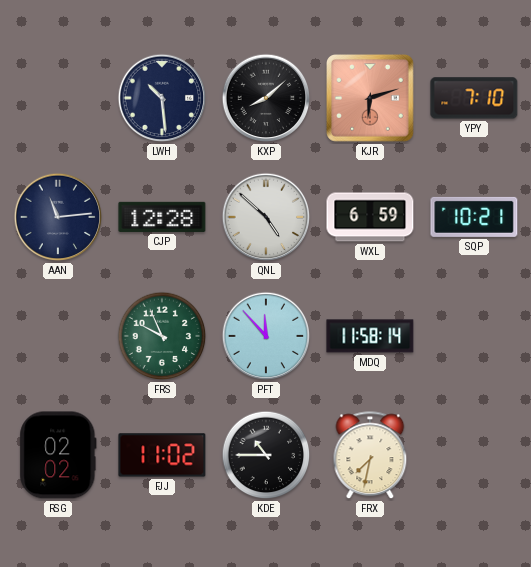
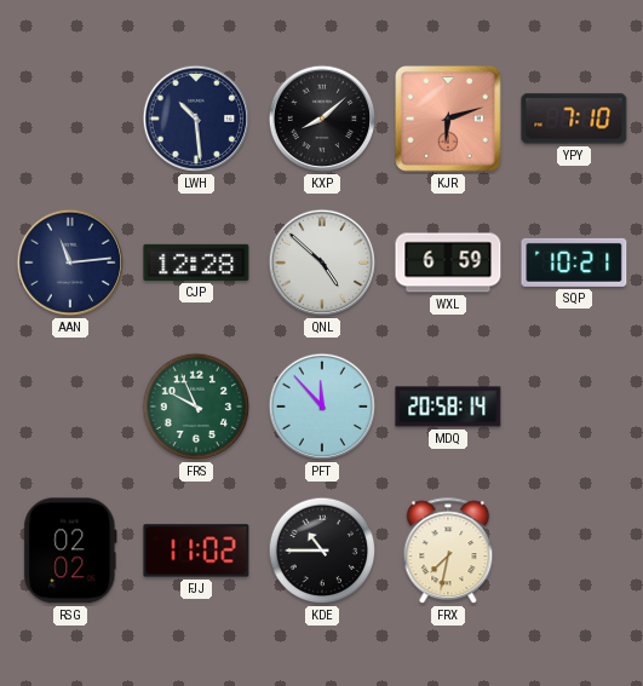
MDQ: 11:58 -> 20:58 (448, 407)
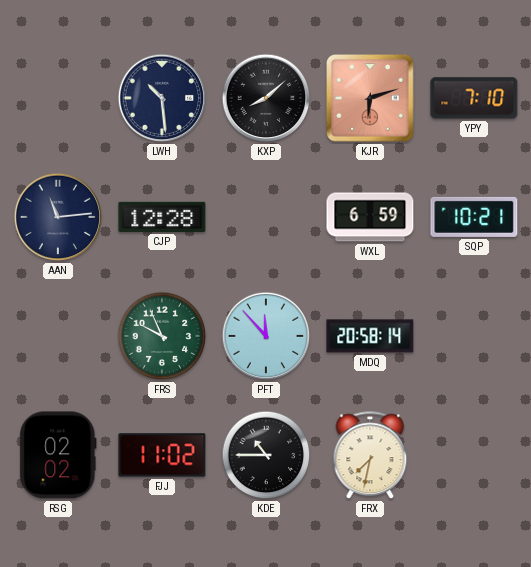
QNL: 4:52 -> none (322, 263)
